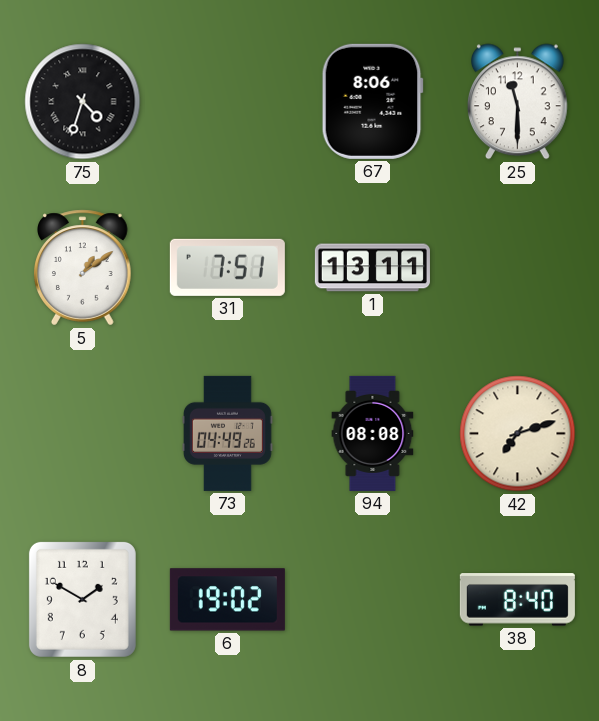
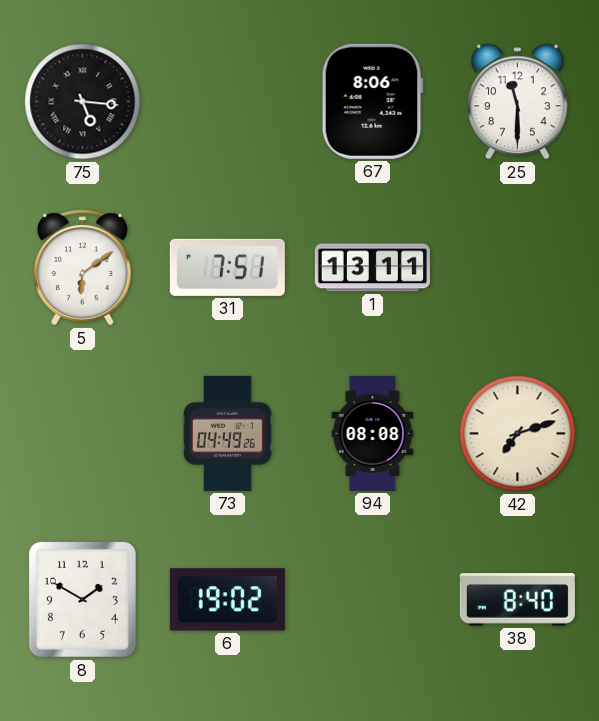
75: 4:33 -> 5:16 (83, 102)
5: 1:09 -> 6:09 (83, 268)
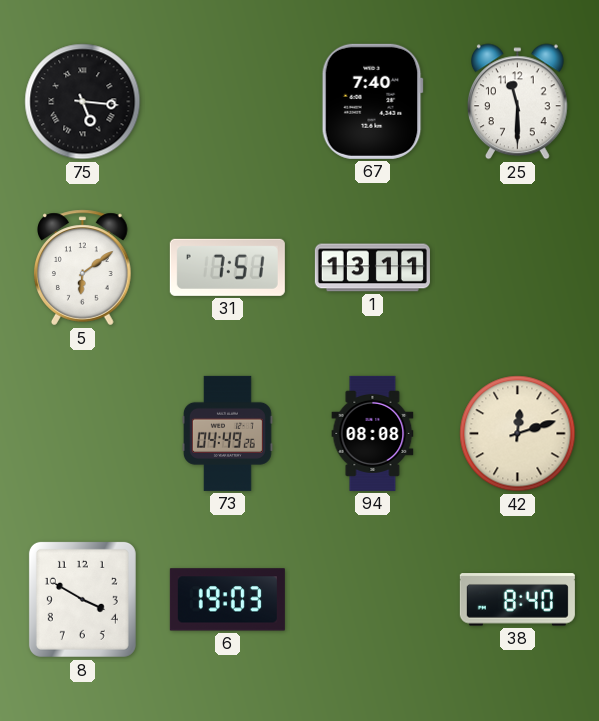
67: 8:06 -> 7:40 (372, 101)
42: 7:12 -> 12:12 (518, 434)
8: 1:50 -> 3:50 (82, 599)
6: 19:02 -> 19:03 (227, 600)
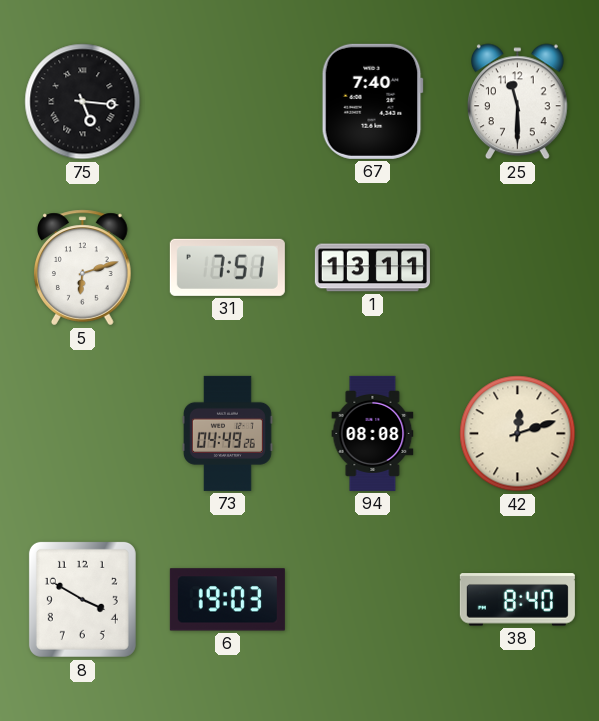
5: 6:09 -> 6:12 (83, 268)
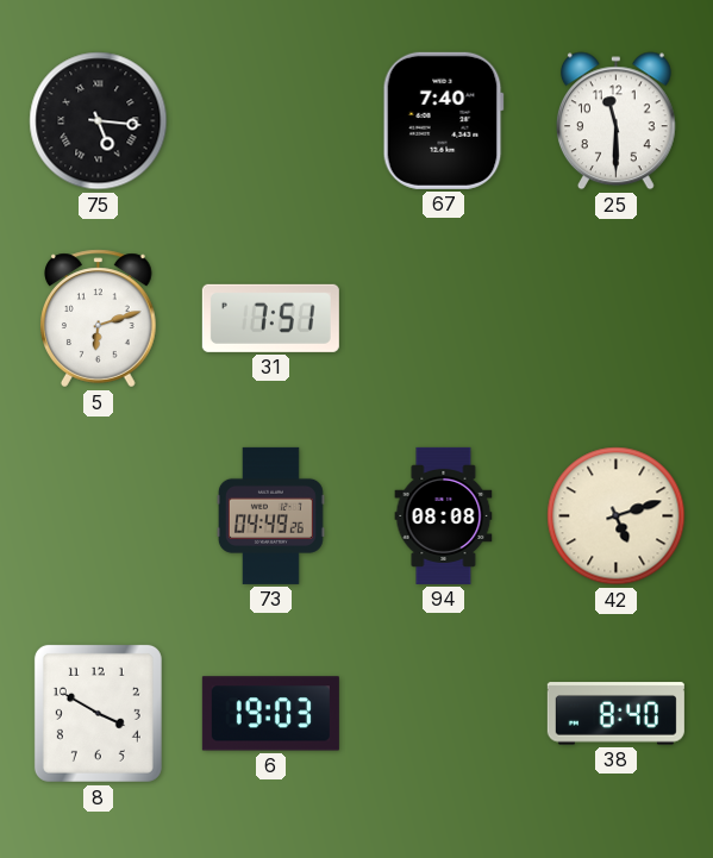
1: 13:11 -> none (372, 268)
42: 12:12 -> 5:12 (617, 516)
